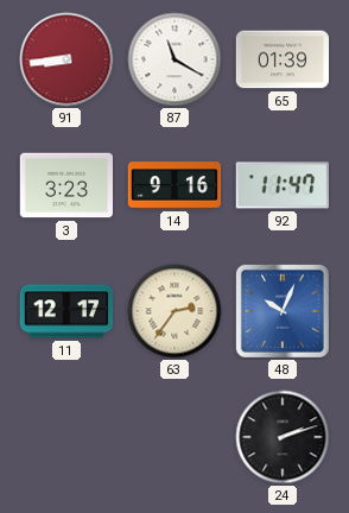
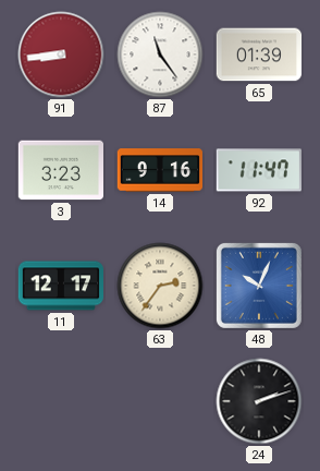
87: 11:20 -> 11:24 (160, 55)
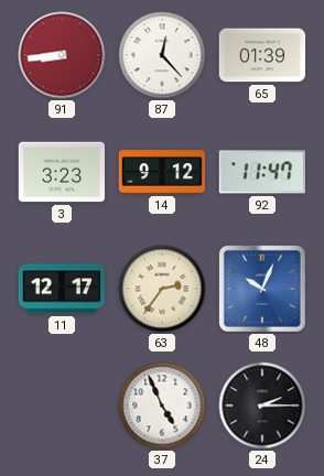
87: 11:24 -> 12:23 (162, 55)
14: 9:16 -> 9:12 (162, 172)
37: none -> 4:56 (162, 405)
24: 2:12 -> 2:15 (262, 405)
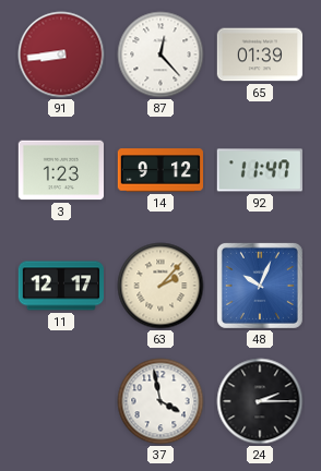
3: 3:23 -> 1:23 (61, 170)
63: 2:36 -> 2:07 (160, 286)
37: 4:56 -> 3:58 (160, 401)
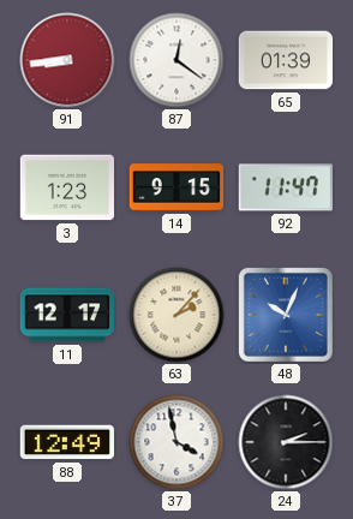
87: 12:23 -> 12:21 (176, 60)
14: 9:12 -> 9:15 (176, 187)
88: none -> 12:49 (66, 442)
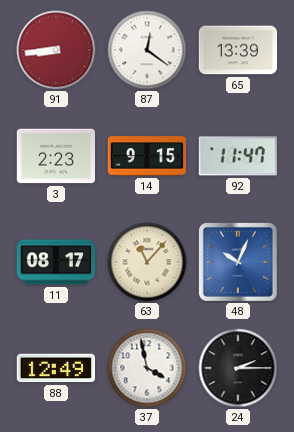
65: 01:39 -> 13:39 (238, 50)
3: 1:23 -> 2:23 (56, 156)
11: 12:17 -> 08:17 (55, 262)
63: 2:07 -> 11:07 (147, 262)
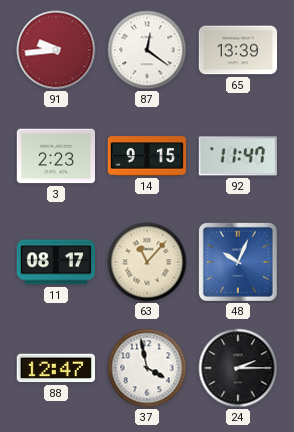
91: 8:44 -> 9:44 (56, 50)
88: 12:49 -> 12:47 (55, 368)
